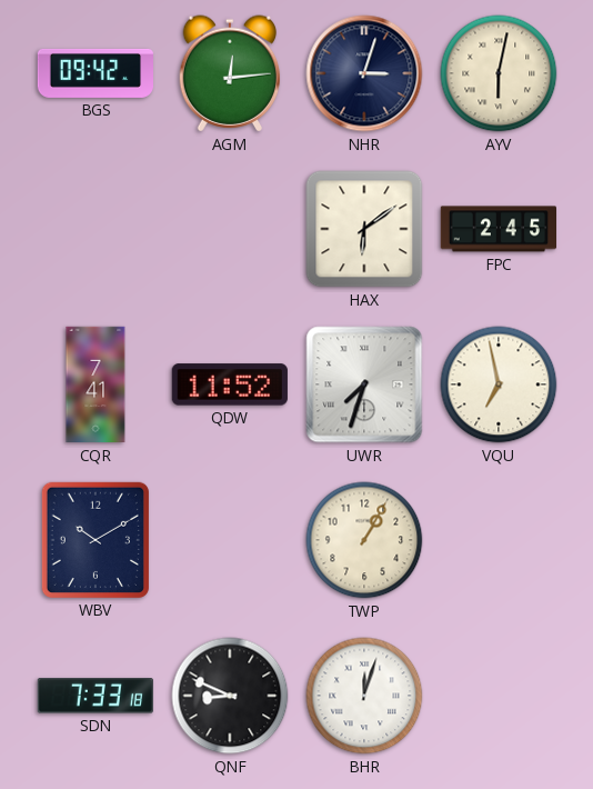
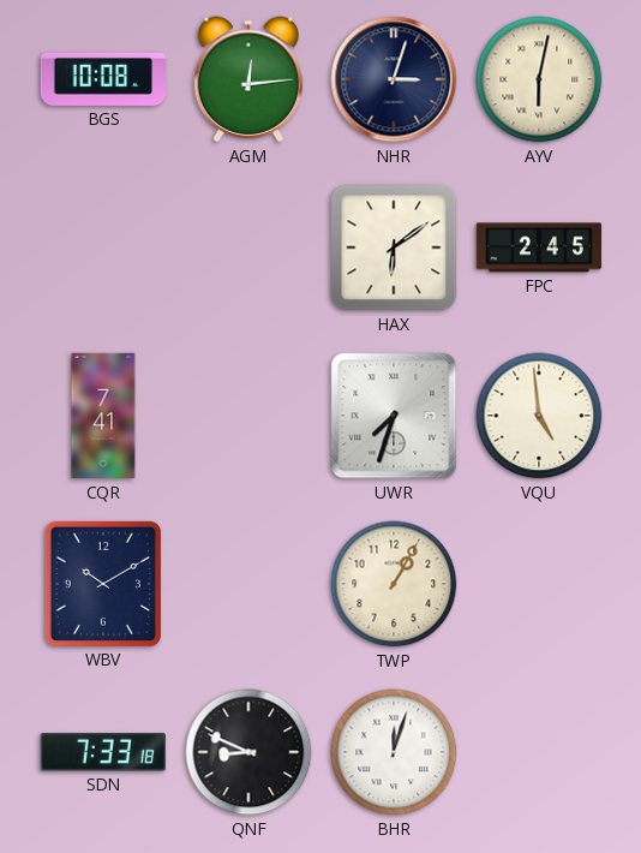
BGS: 09:42 -> 10:08 (102, 79)
QDW: 11:52 -> none (230, 384)
VQU: 6:58 -> 4:59 (539, 416)
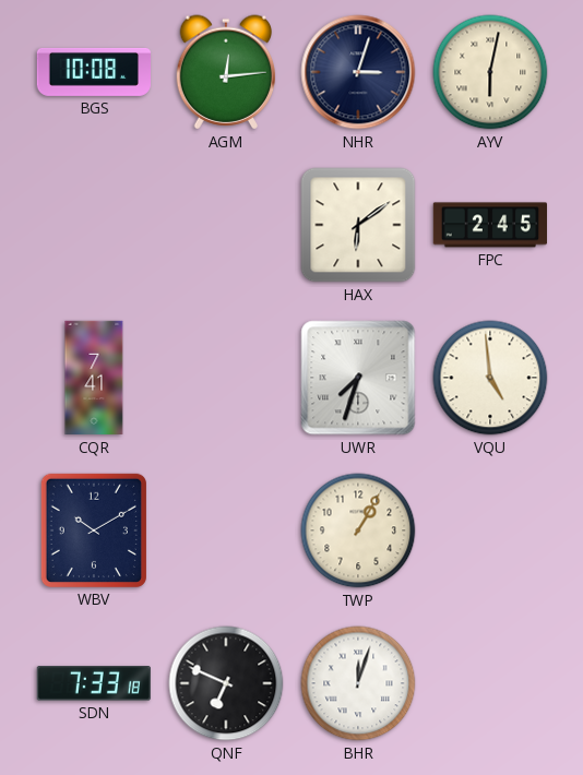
QNF: 8:49 -> 6:49 (226, 683)
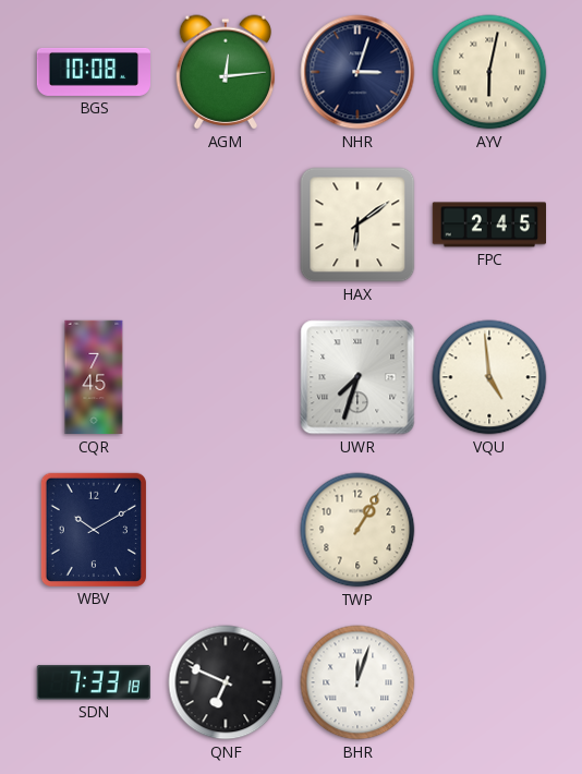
CQR: 7:41 -> 7:45 (94, 377)
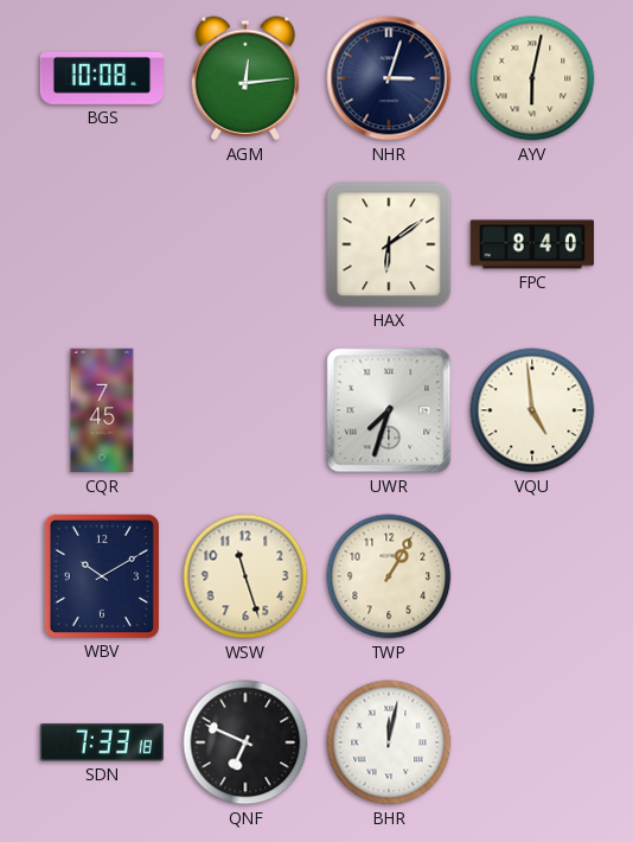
FPC: 2:45 -> 8:40 (531, 244)
WSW: none -> 11:27 (245, 576)
BHR: 12:03 -> 12:02 (389, 742)
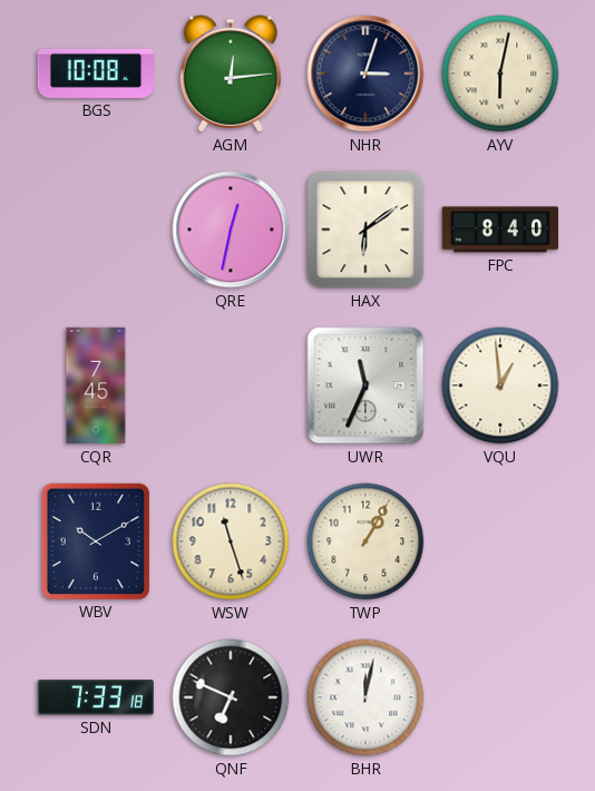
QRE: none -> 12:32 (231, 230)
UWR: 7:33 -> 11:34 (365, 385)
VQU: 4:59 -> 12:59 (500, 385)
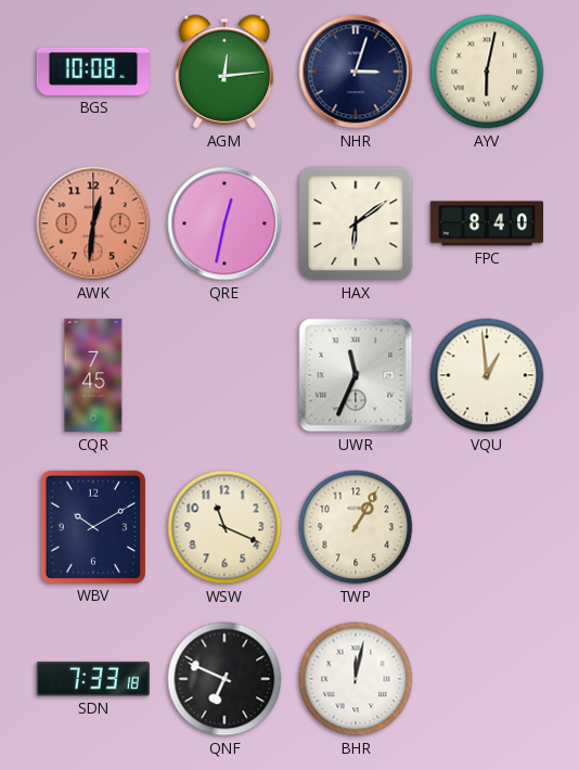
AWK: none -> 12:31 (93, 223)
WSW: 11:27 -> 11:19 (224, 527)
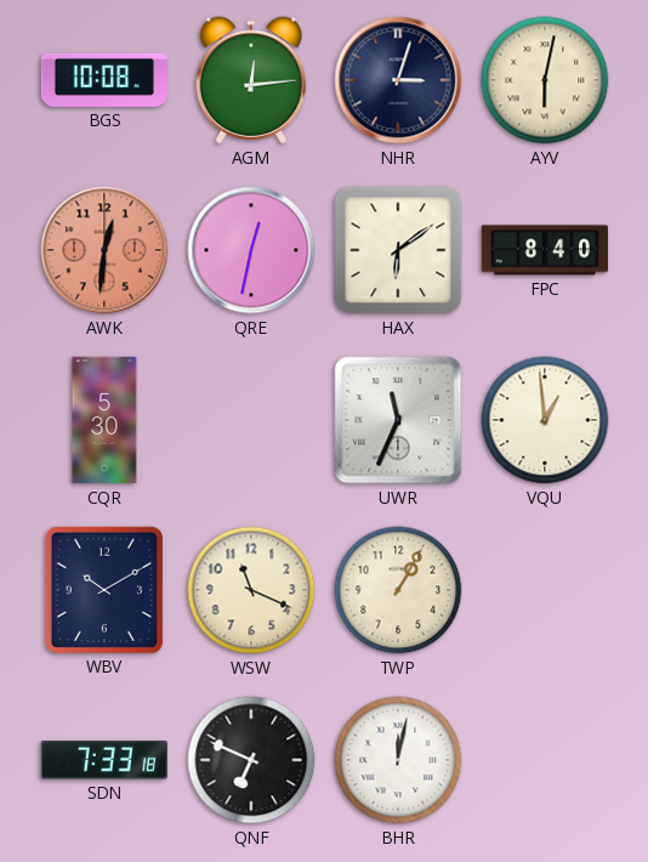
CQR: 7:45 -> 5:30 (104, 420)
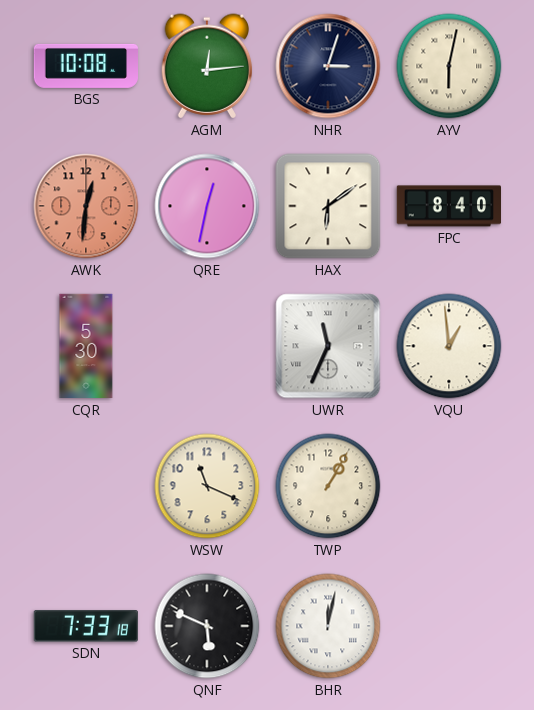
WBV: 10:10 -> none (104, 590)
QNF: 6:49 -> 5:49 (207, 626)
